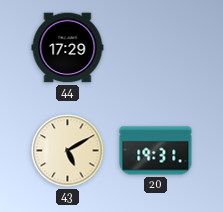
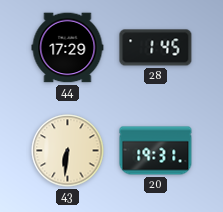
28: none -> 1:45 (156, 48)
43: 5:10 -> 6:31 (68, 151)
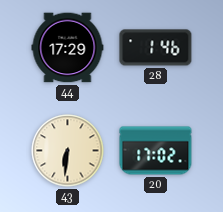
28: 1:45 -> 1:46 (156, 48)
20: 19:31 -> 17:02 (156, 151)
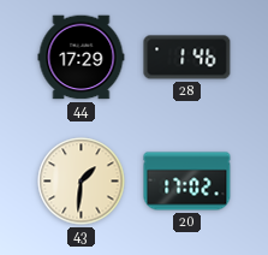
43: 6:31 -> 1:31 (82, 182)
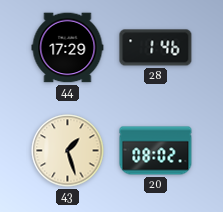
43: 1:31 -> 1:27 (68, 151)
20: 17:02 -> 08:02 (156, 151)
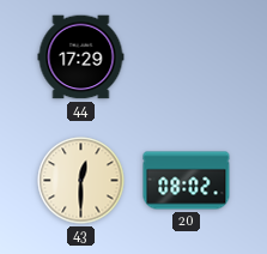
28: 1:46 -> none (156, 48)
43: 1:27 -> 12:30 (81, 181)
